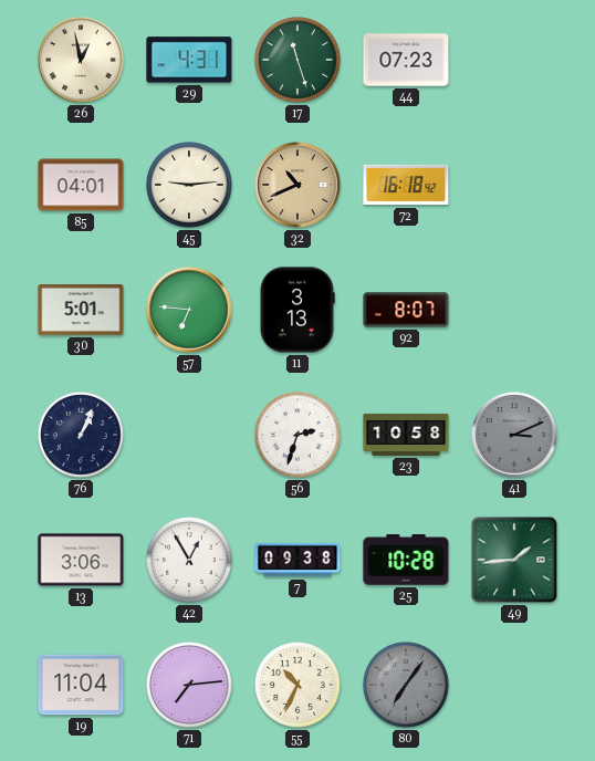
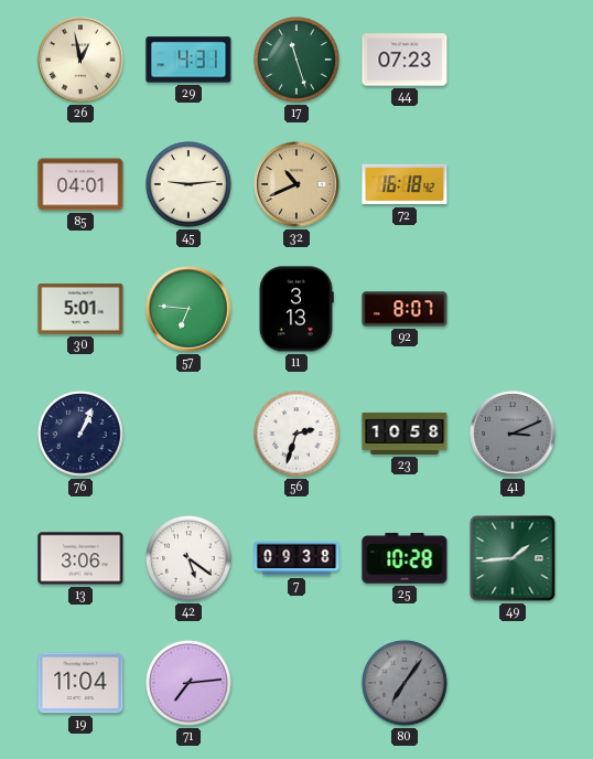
42: 12:55 -> 5:21 (190, 559)
55: 10:34 -> none (299, 686)
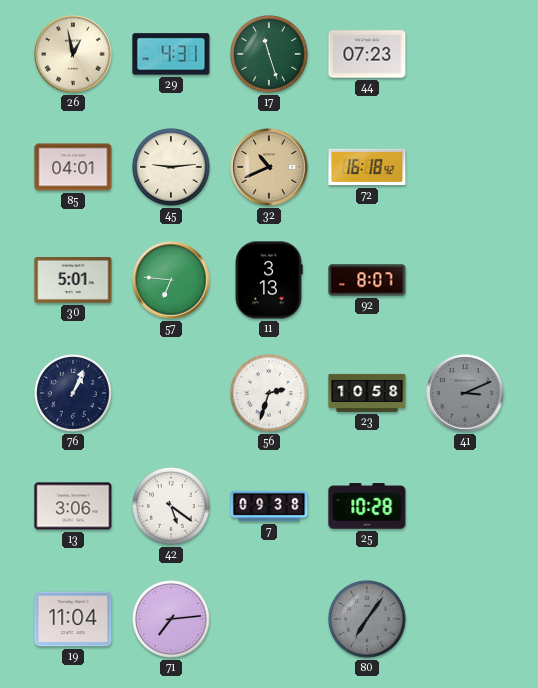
49: 1:44 -> none (513, 558)
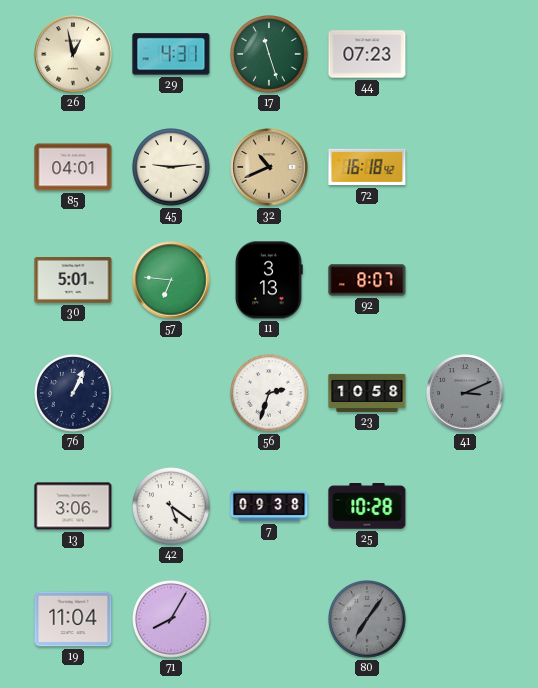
71: 7:14 -> 8:05 (172, 620)
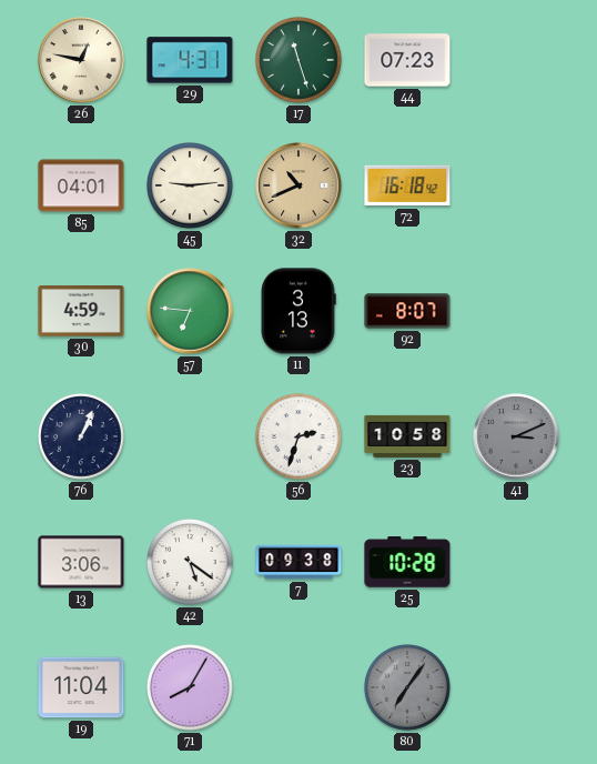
26: 12:58 -> 12:47 (81, 60)
30: 5:01 -> 4:59 (81, 312)
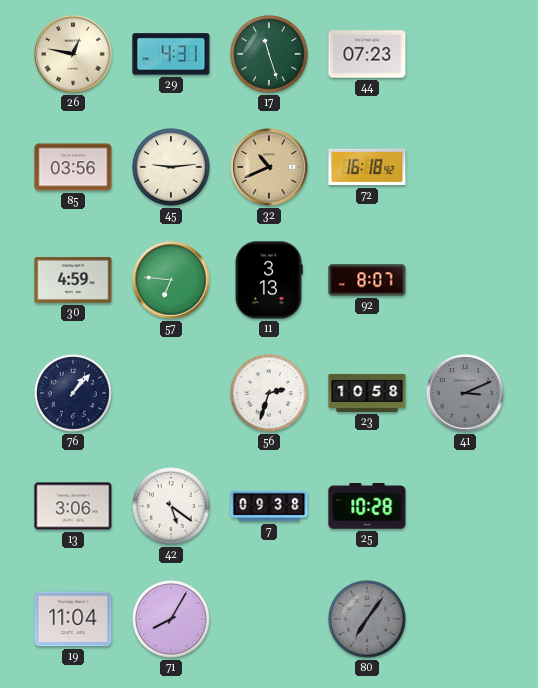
85: 04:01 -> 03:56 (73, 167)
76: 1:04 -> 1:07 (74, 394)
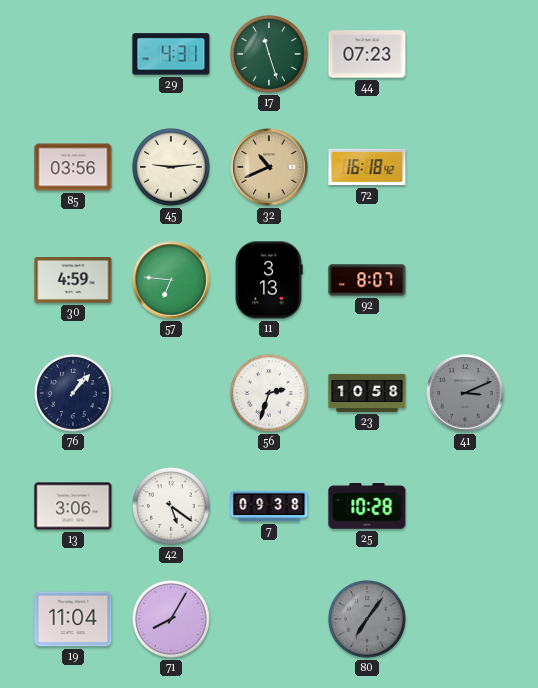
26: 12:47 -> none (73, 54)
